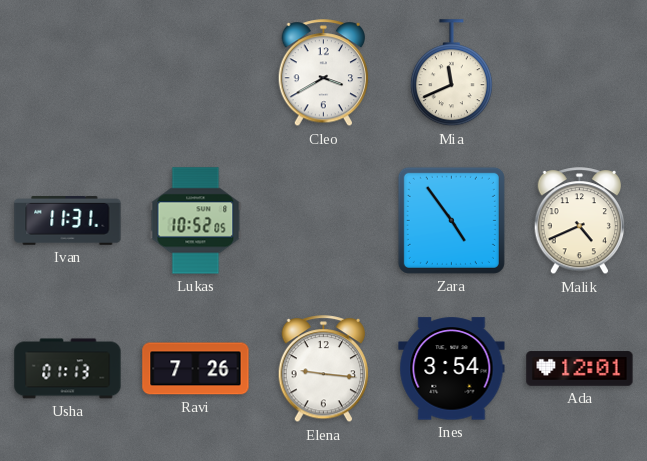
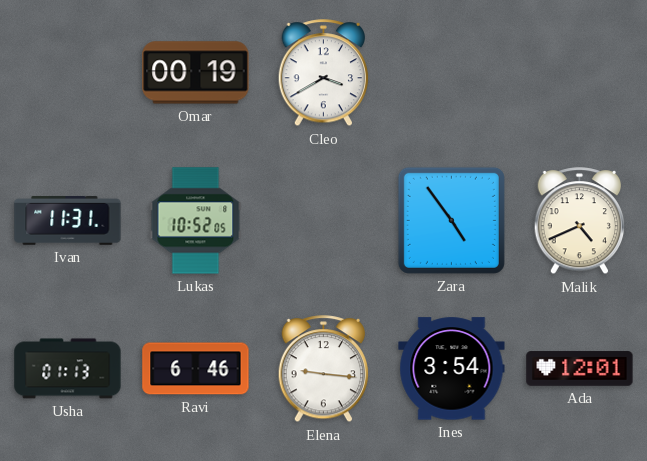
Omar: none -> 00:19 (196, 73)
Mia: 11:41 -> none (451, 73)
Ravi: 7:26 -> 6:46 (196, 369)
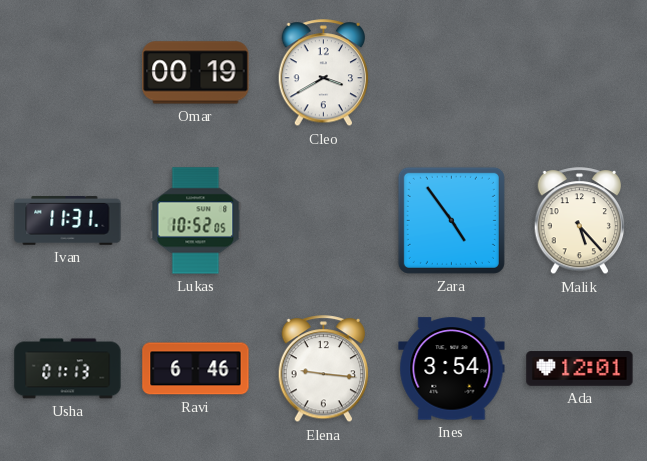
Malik: 4:41 -> 5:23 (580, 221)
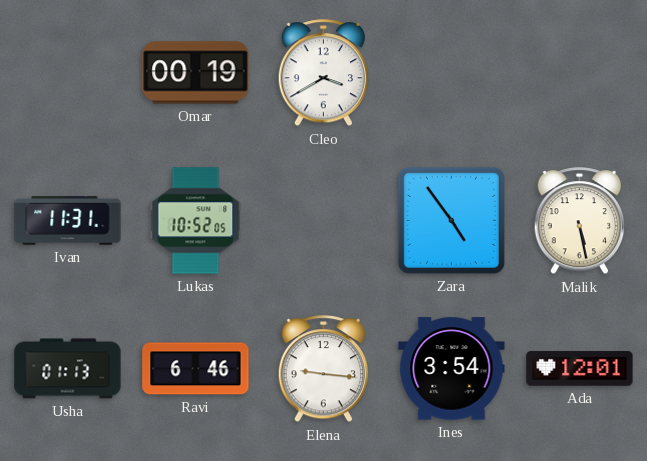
Malik: 5:23 -> 5:28 (580, 221)
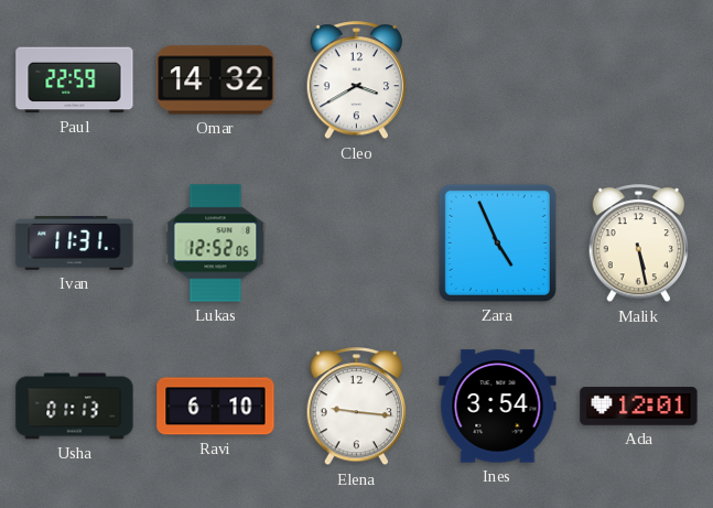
Paul: none -> 22:59 (75, 80)
Omar: 00:19 -> 14:32 (216, 80)
Lukas: 10:52 -> 12:52 (216, 244)
Zara: 4:54 -> 4:56 (497, 242)
Ravi: 6:46 -> 6:10 (216, 407)
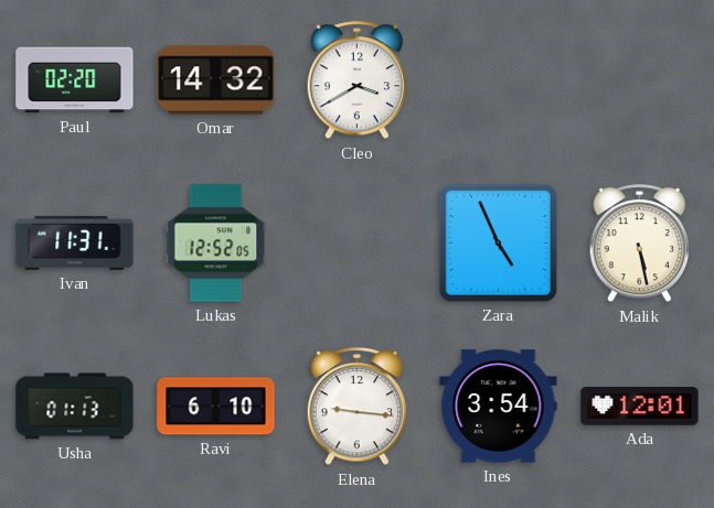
Paul: 22:59 -> 02:20 (75, 80)
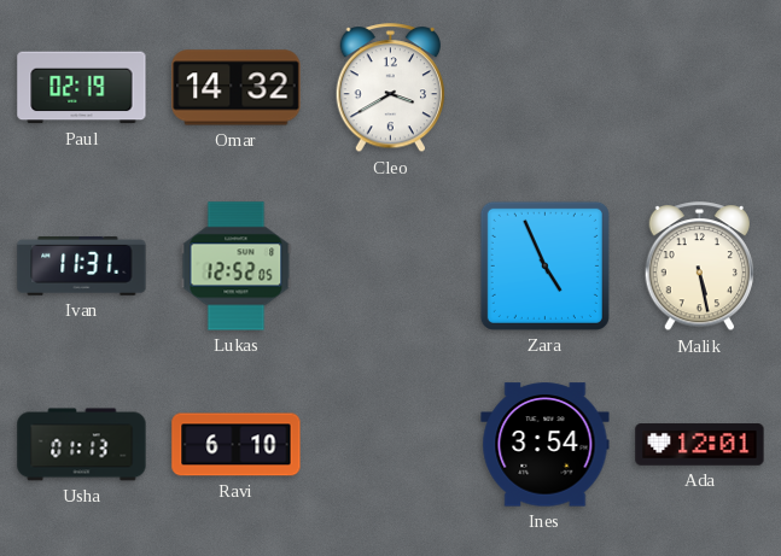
Paul: 02:20 -> 02:19 (82, 88)
Elena: 9:16 -> none (358, 407)
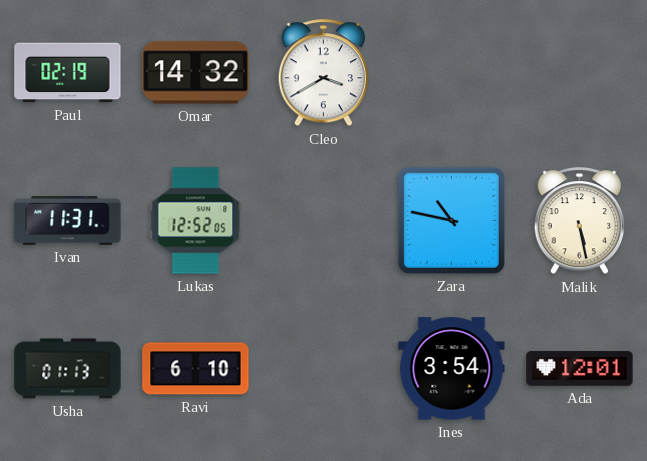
Zara: 4:56 -> 10:47 (451, 220)
